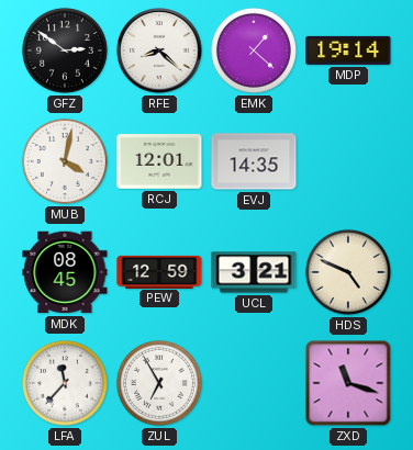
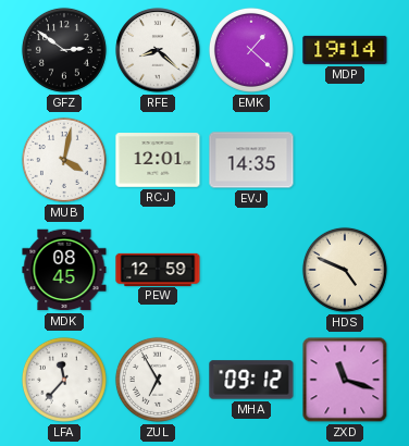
UCL: 3:21 -> none (254, 272)
MHA: none -> 09:12 (251, 380)
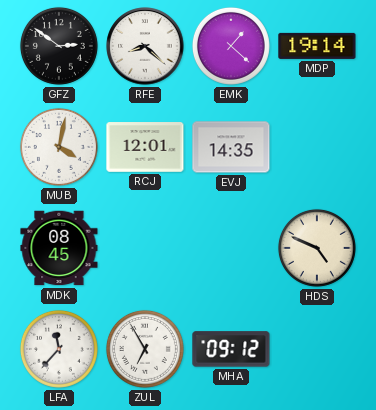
PEW: 12:59 -> none (158, 269)
ZXD: 11:18 -> none (345, 380)
